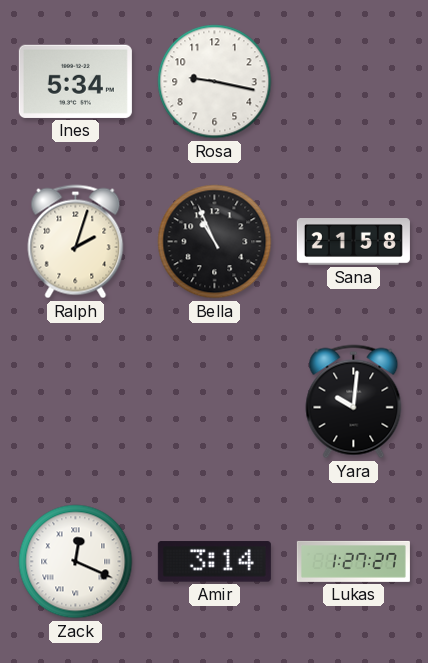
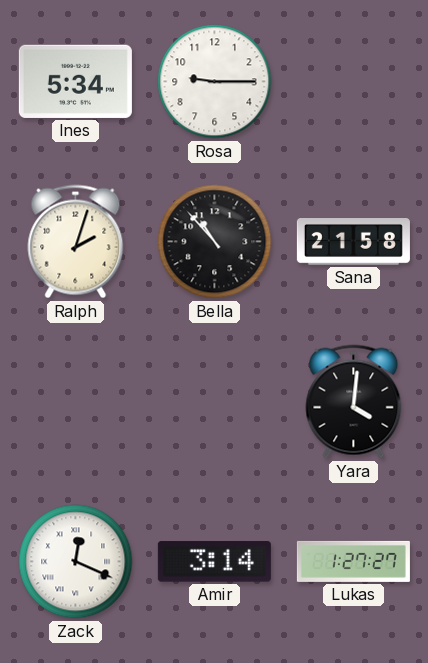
Rosa: 9:17 -> 9:15 (215, 82)
Bella: 10:56 -> 10:53 (215, 242)
Yara: 10:01 -> 4:01 (354, 402)
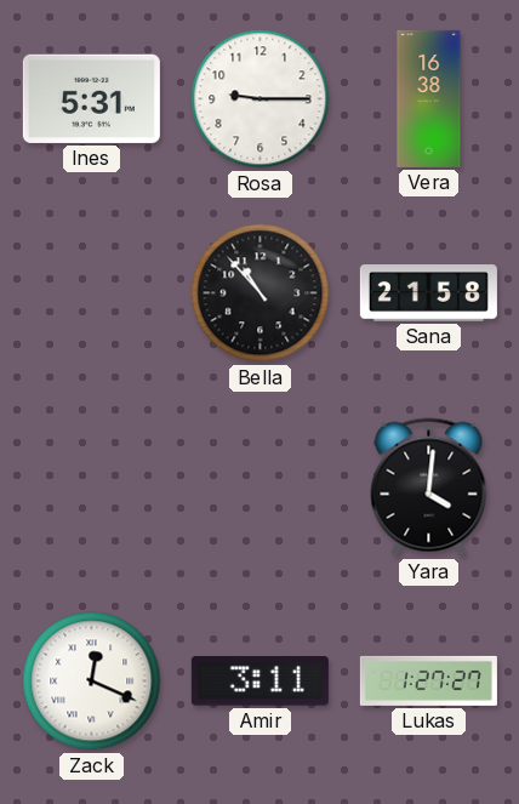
Ines: 5:34 -> 5:31 (91, 98)
Vera: none -> 16:38 (429, 98)
Ralph: 2:03 -> none (76, 242)
Amir: 3:14 -> 3:11 (259, 682)
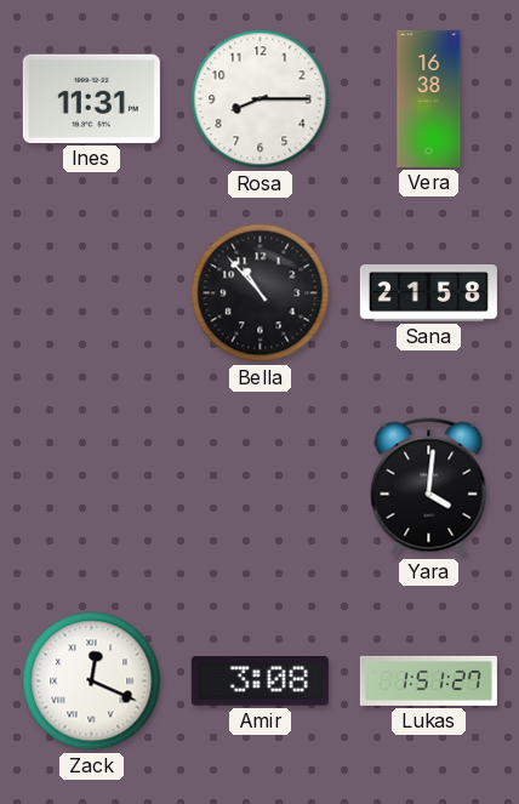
Ines: 5:31 -> 11:31 (91, 98)
Rosa: 9:15 -> 8:15 (261, 99)
Amir: 3:11 -> 3:08 (259, 682)
Lukas: 1:27 -> 1:51 (428, 680)
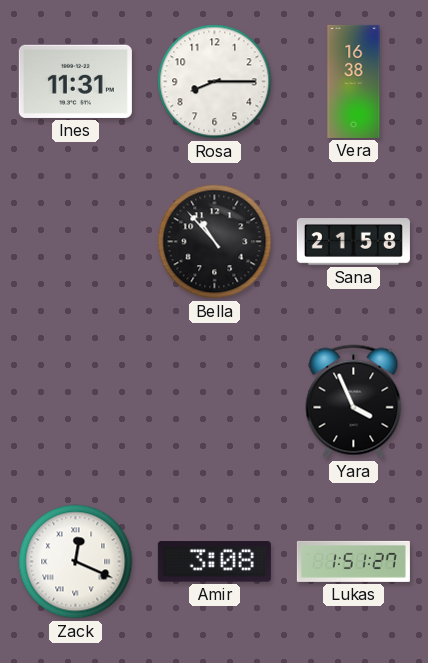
Yara: 4:01 -> 3:56 (354, 402)
